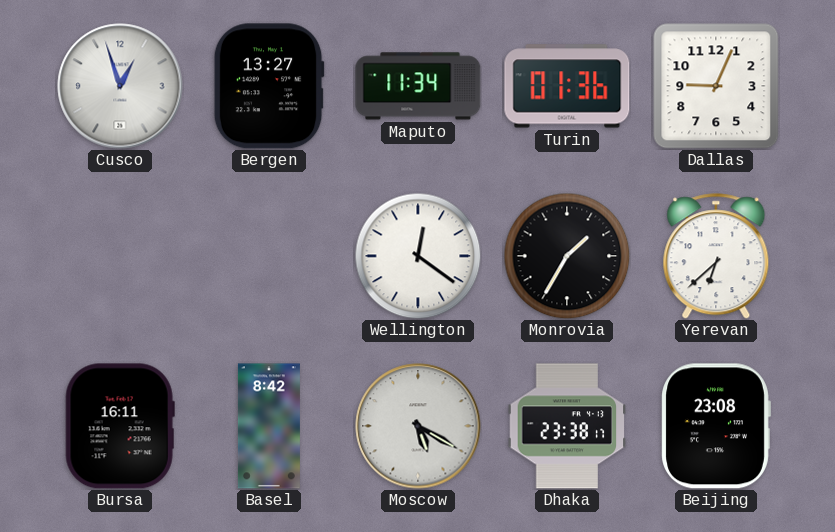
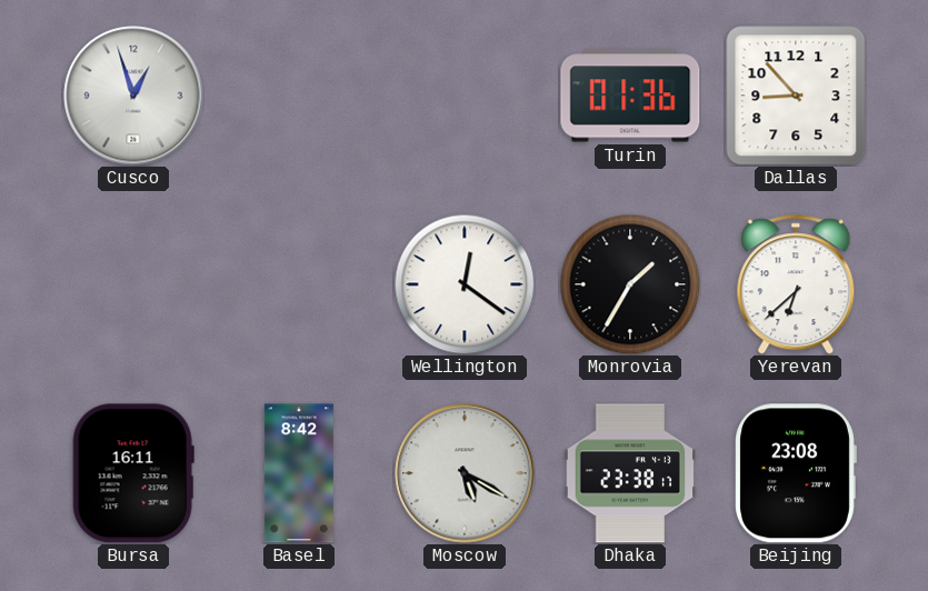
Bergen: 13:27 -> none (269, 86)
Maputo: 11:34 -> none (418, 86)
Dallas: 9:04 -> 8:53 (796, 96)
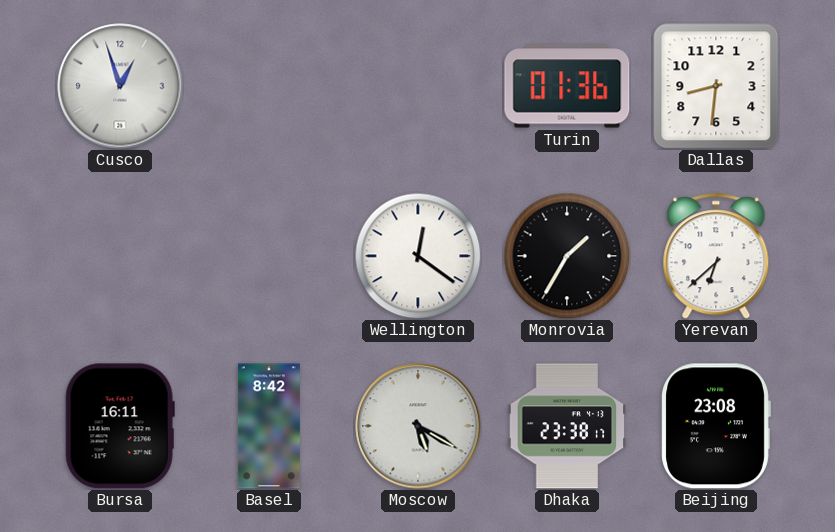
Dallas: 8:53 -> 8:31 (716, 86)
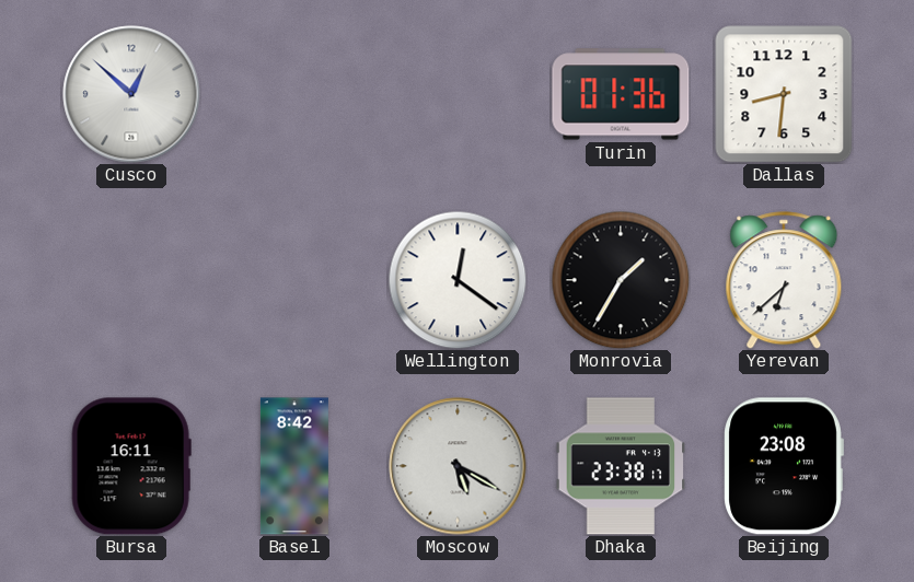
Cusco: 12:57 -> 12:52 (131, 94)
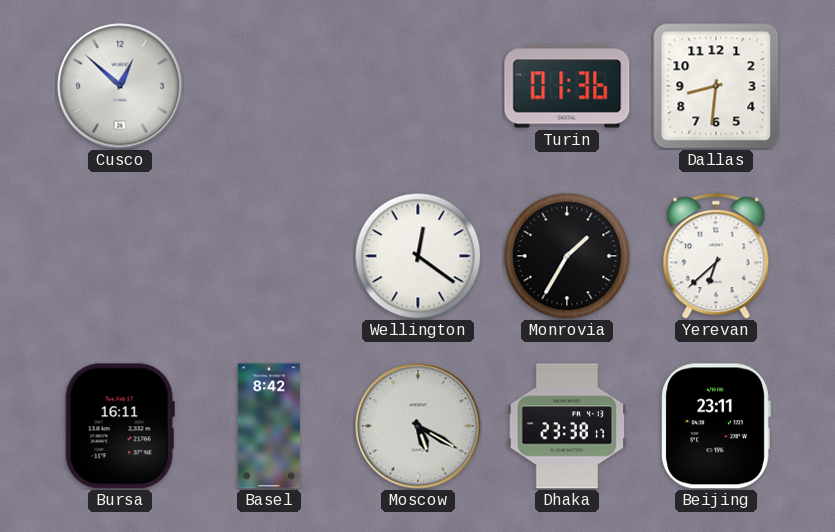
Beijing: 23:08 -> 23:11 (716, 426)
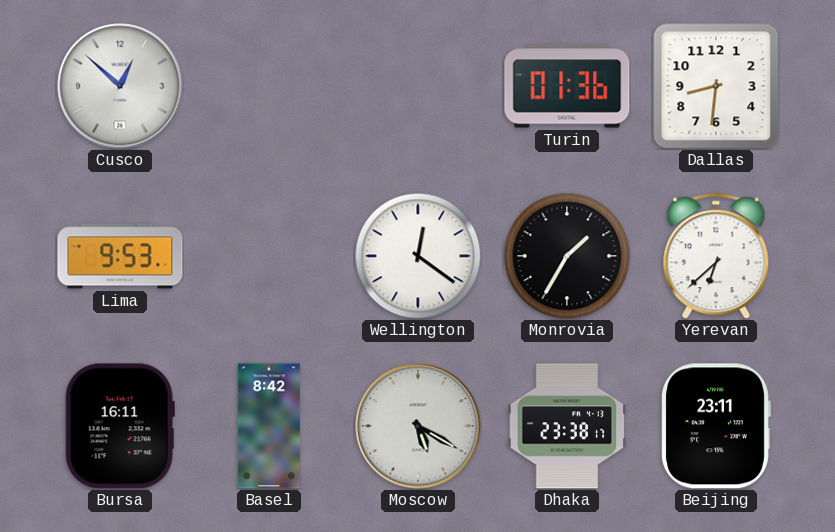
Lima: none -> 9:53 (120, 256)
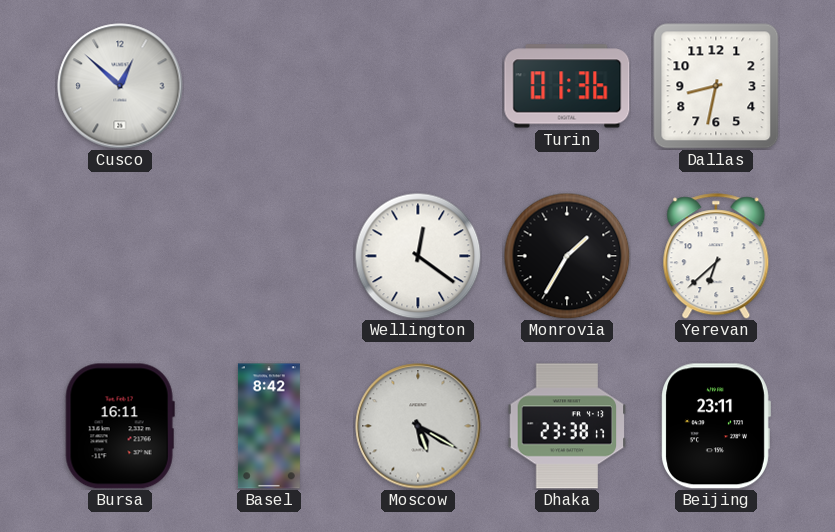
Dallas: 8:31 -> 8:32 (716, 86)
Lima: 9:53 -> none (120, 256)
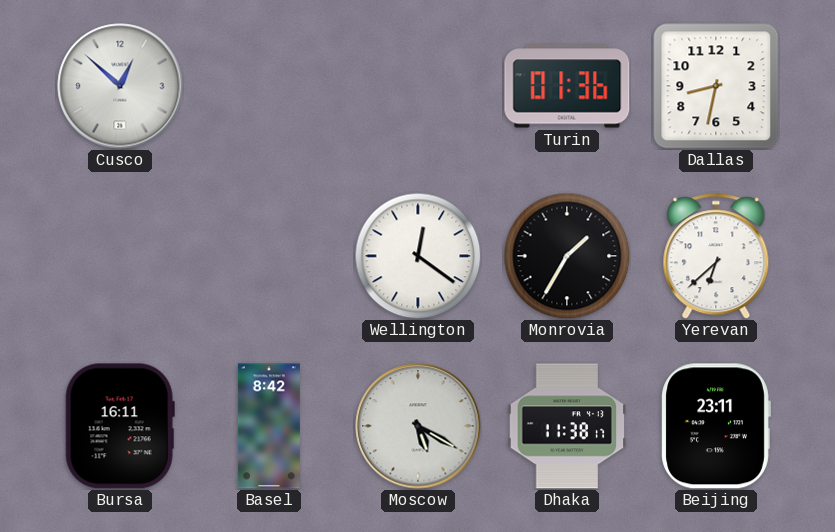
Dhaka: 23:38 -> 11:38 (567, 426)
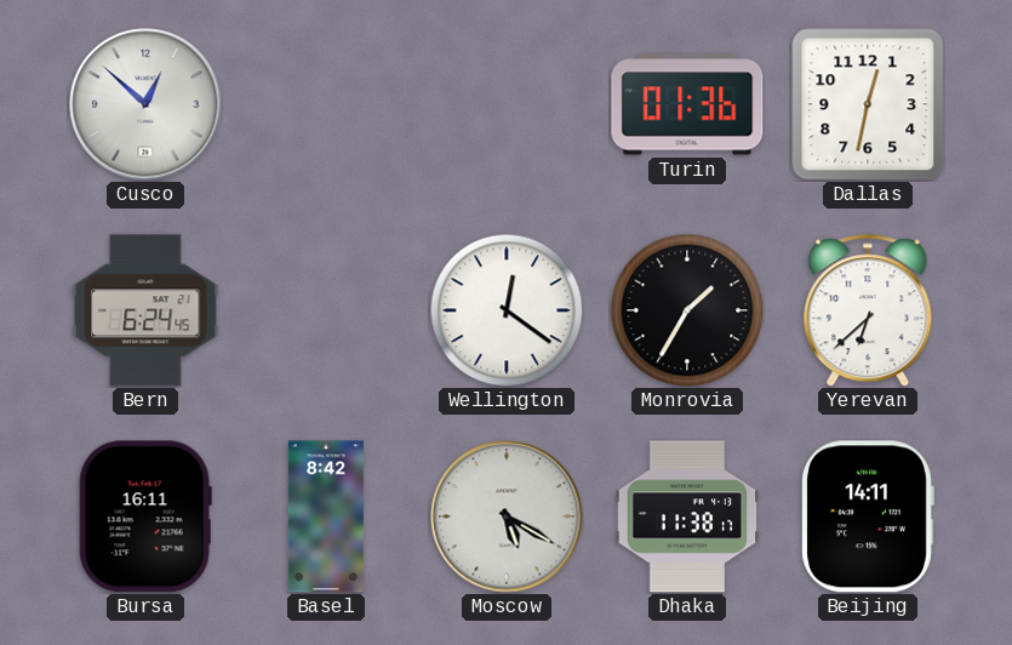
Dallas: 8:32 -> 12:32 (868, 104)
Bern: none -> 6:24 (145, 310)
Beijing: 23:11 -> 14:11 (868, 516)
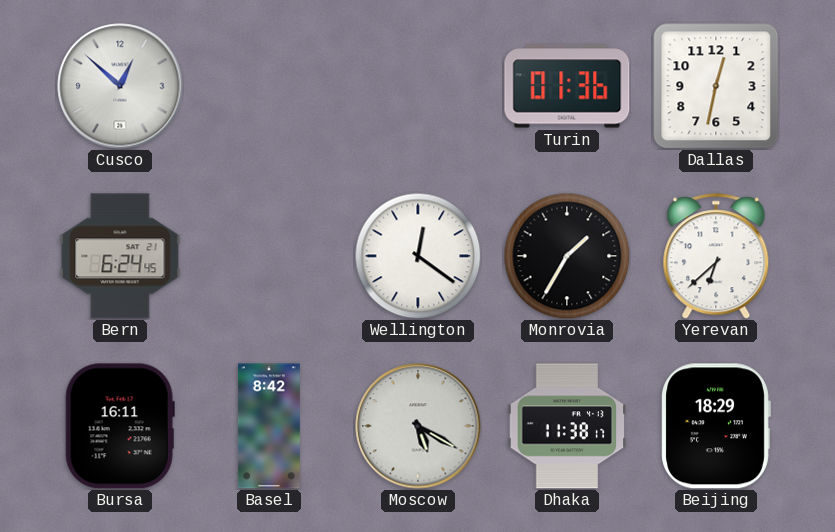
Beijing: 14:11 -> 18:29 (716, 426)
